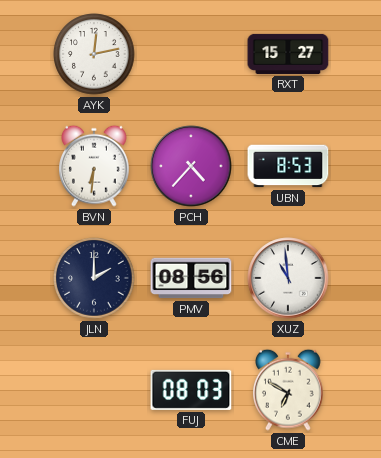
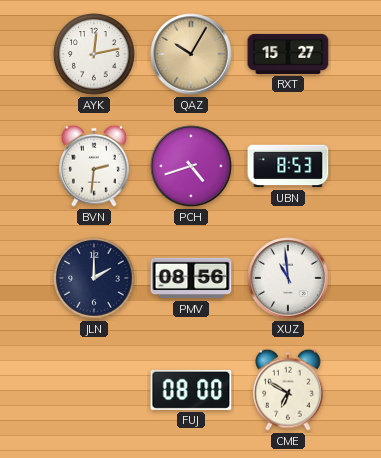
QAZ: none -> 10:05 (191, 54)
BVN: 6:31 -> 2:31 (95, 166)
PCH: 4:37 -> 4:42 (191, 166)
FUJ: 08:03 -> 08:00 (191, 390)
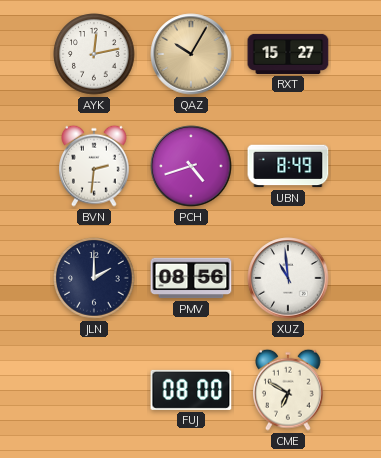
UBN: 8:53 -> 8:49 (288, 166)
